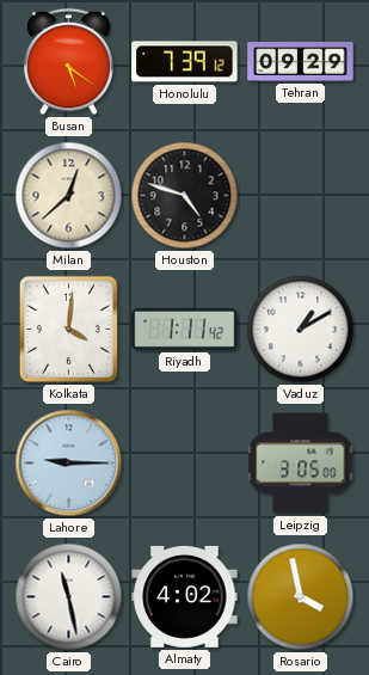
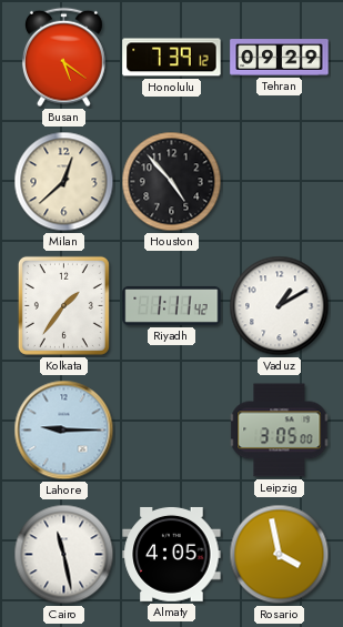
Houston: 4:48 -> 4:53 (172, 182)
Kolkata: 4:01 -> 1:36 (63, 305)
Almaty: 4:02 -> 4:05 (172, 554)
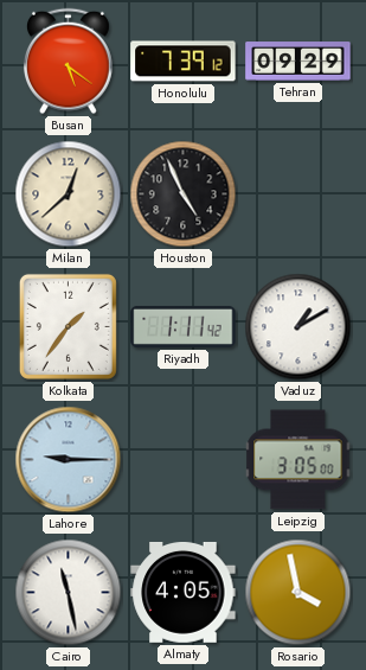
Houston: 4:53 -> 4:56 (184, 194)
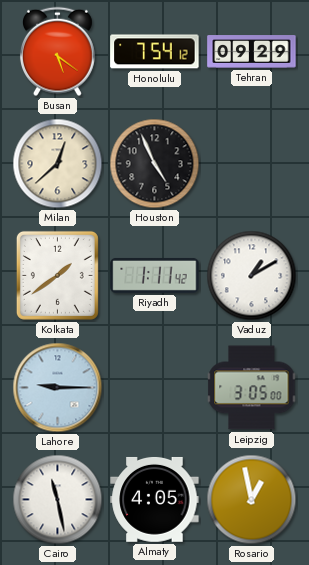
Honolulu: 7:39 -> 7:54 (155, 52)
Kolkata: 1:36 -> 1:39 (57, 275)
Rosario: 3:58 -> 12:58 (252, 500)
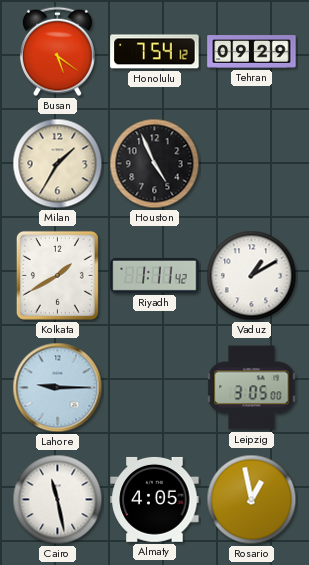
Milan: 12:38 -> 1:35 (58, 164)
Kolkata: 1:39 -> 1:40 (57, 275)
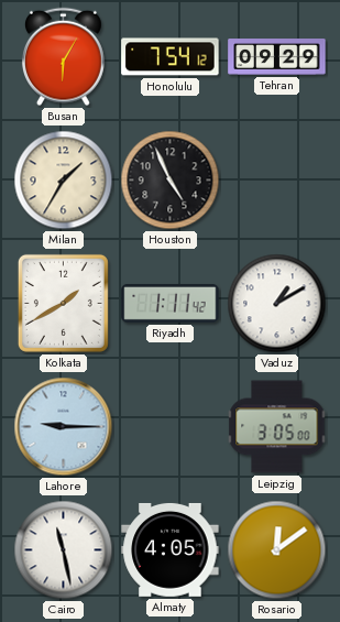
Busan: 5:21 -> 6:05 (63, 57)
Rosario: 12:58 -> 12:09 (277, 550)
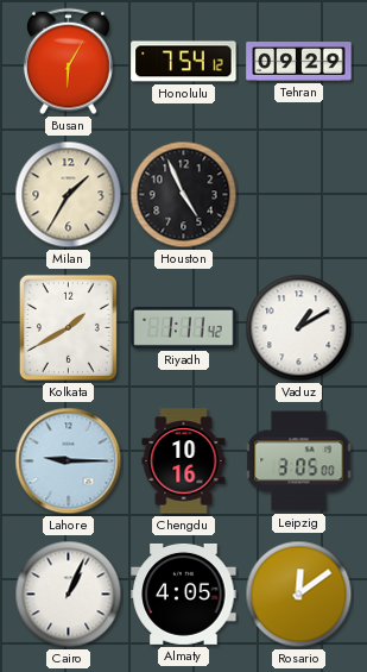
Chengdu: none -> 10:16 (184, 461)
Cairo: 11:28 -> 1:04 (69, 595)
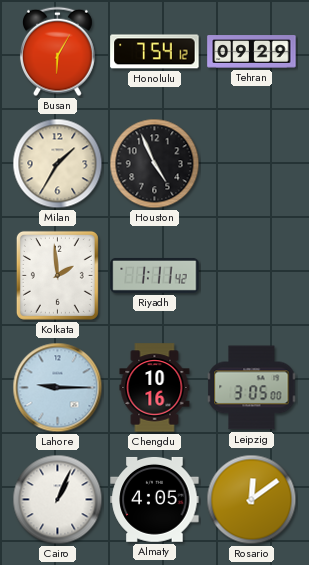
Kolkata: 1:40 -> 1:59 (57, 275)
Vaduz: 1:10 -> none (299, 328)
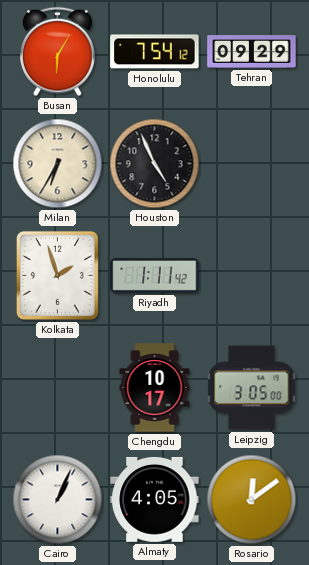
Milan: 1:35 -> 6:35 (58, 164)
Kolkata: 1:59 -> 1:57 (57, 275)
Lahore: 9:15 -> none (58, 388)
Chengdu: 10:16 -> 10:17 (155, 388)
